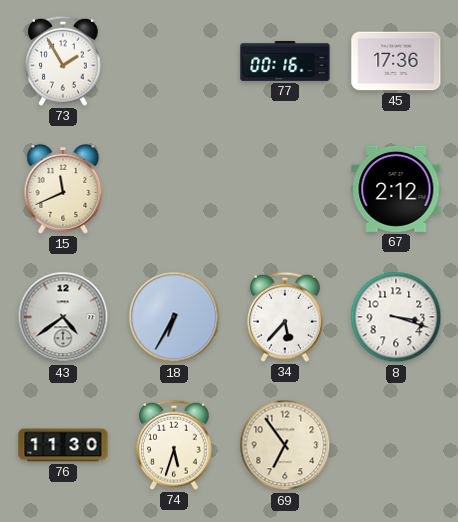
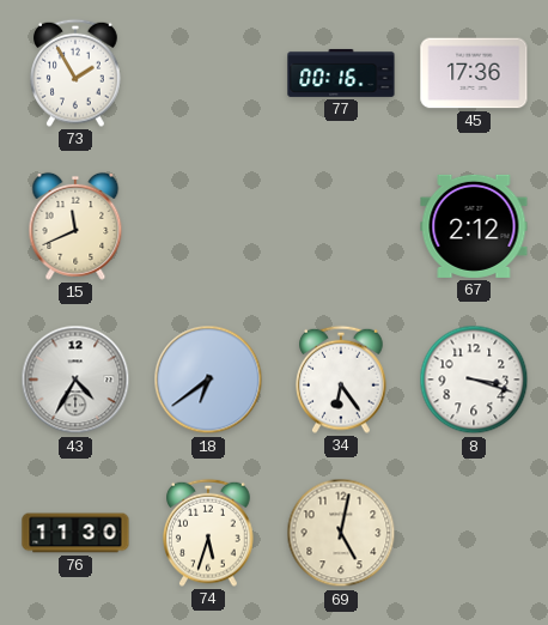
43: 4:39 -> 4:35 (75, 380)
18: 6:35 -> 6:39 (208, 380)
34: 5:37 -> 6:24 (342, 380)
69: 6:54 -> 5:02 (341, 533)
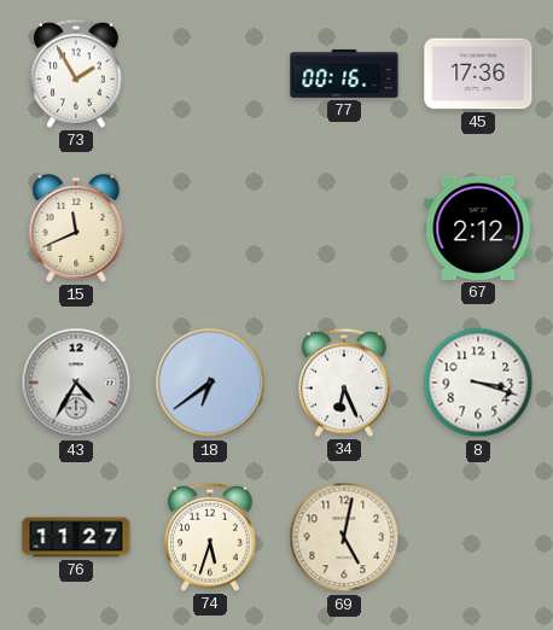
34: 6:24 -> 6:26 (345, 383)
76: 11:30 -> 11:27 (76, 537)
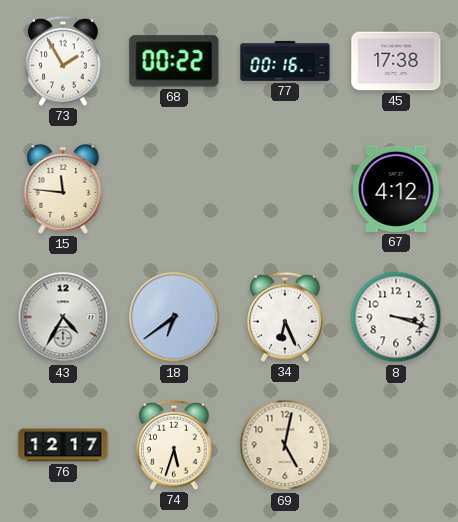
68: none -> 00:22 (174, 61)
45: 17:36 -> 17:38 (396, 61)
15: 11:41 -> 11:46 (63, 189)
67: 2:12 -> 4:12 (396, 189)
76: 11:27 -> 12:17 (63, 445)
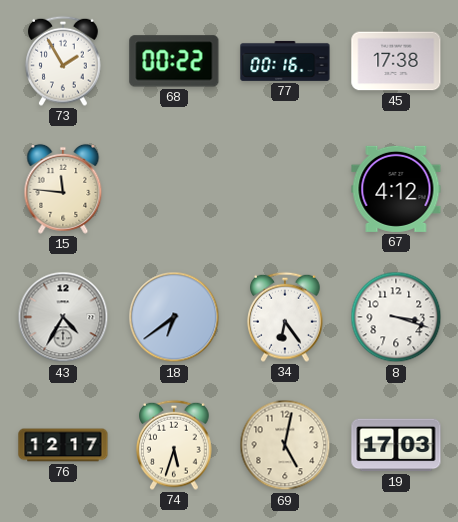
34: 6:26 -> 6:24 (286, 317)
19: none -> 17:03 (396, 445)
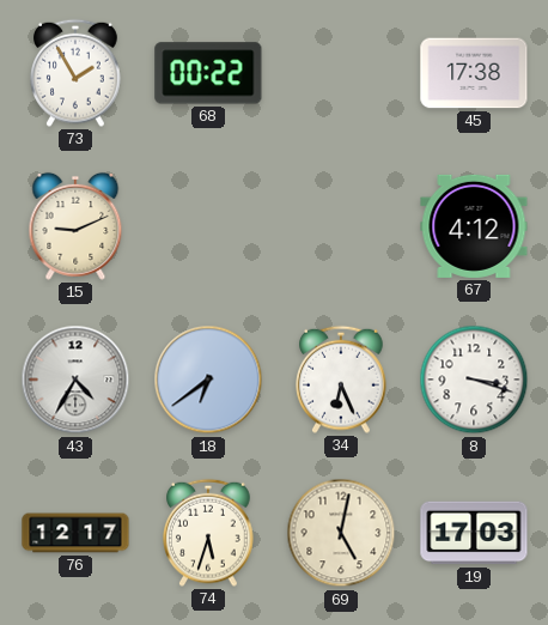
77: 00:16 -> none (285, 61)
15: 11:46 -> 9:11 (75, 226)
34: 6:24 -> 6:26 (342, 380)
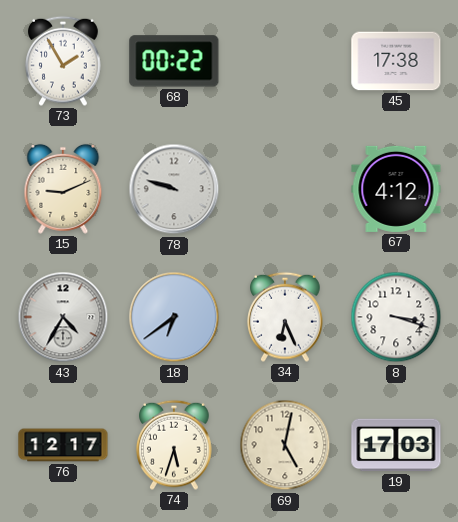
78: none -> 9:48 (174, 189)
